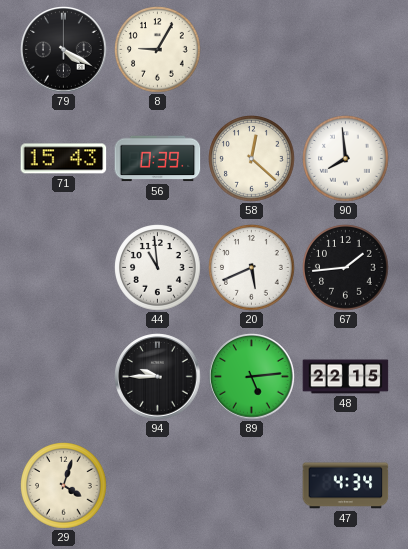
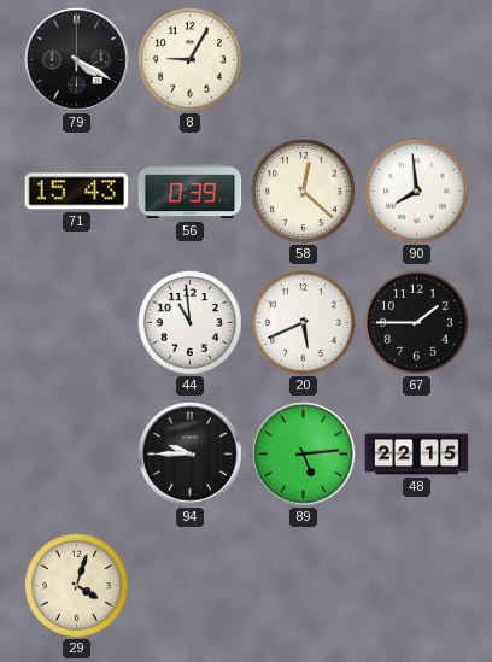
67: 1:44 -> 1:45 (417, 323)
47: 4:34 -> none (346, 486)
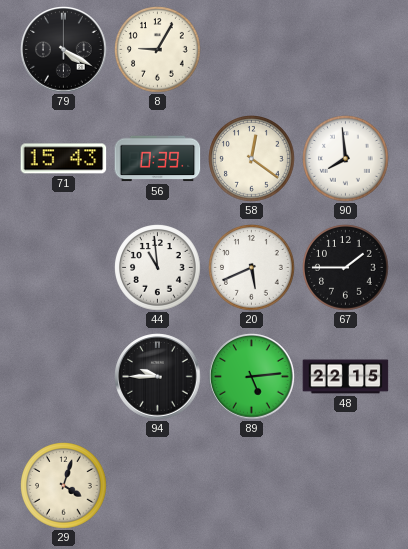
58: 12:22 -> 12:21 (252, 159)
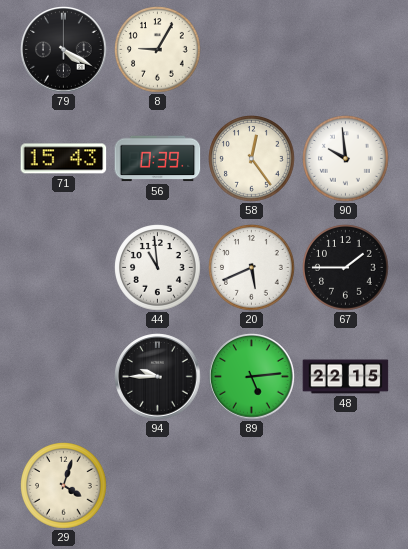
58: 12:21 -> 12:24 (252, 159)
90: 7:59 -> 9:59 (346, 159)
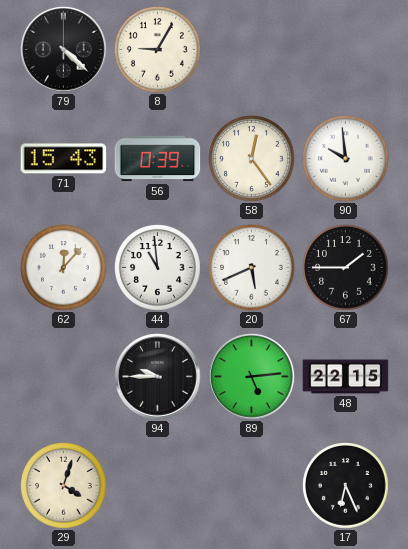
79: 4:20 -> 4:22 (64, 50)
62: none -> 12:07 (64, 268)
17: none -> 6:26 (346, 486)
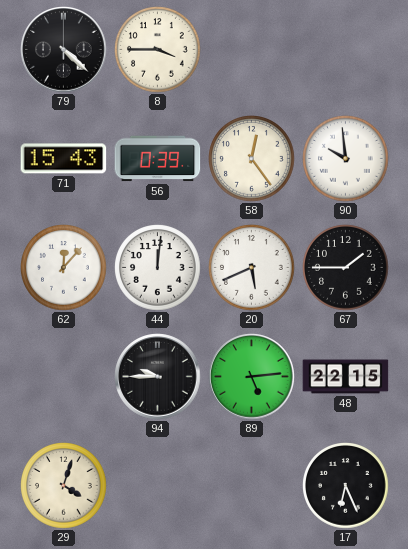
8: 9:05 -> 3:45 (158, 50)
44: 10:59 -> 12:01 (158, 268)
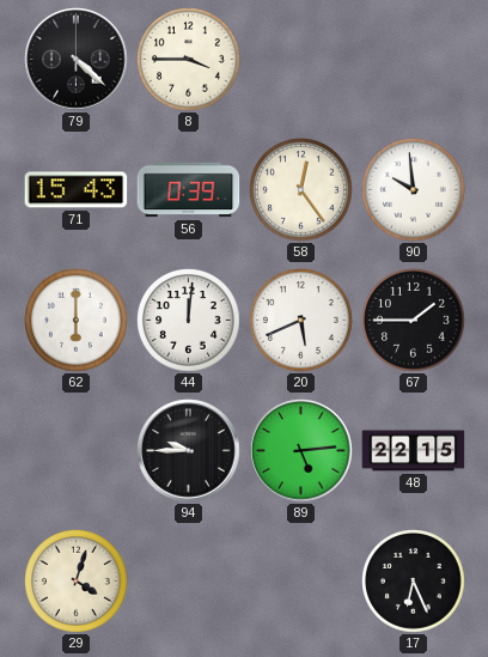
62: 12:07 -> 6:00 (77, 321)
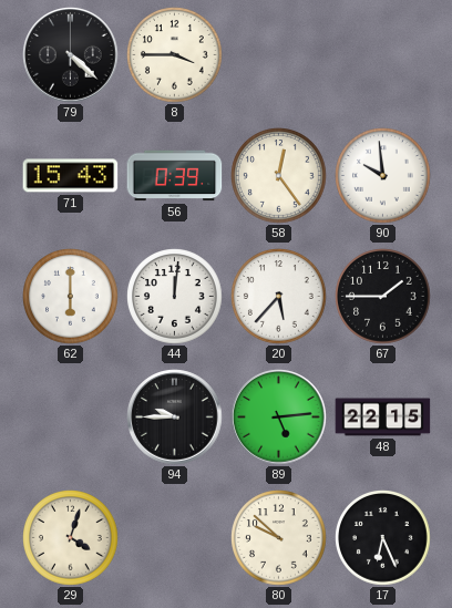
20: 5:41 -> 5:37 (279, 297)
80: none -> 9:52 (279, 538)
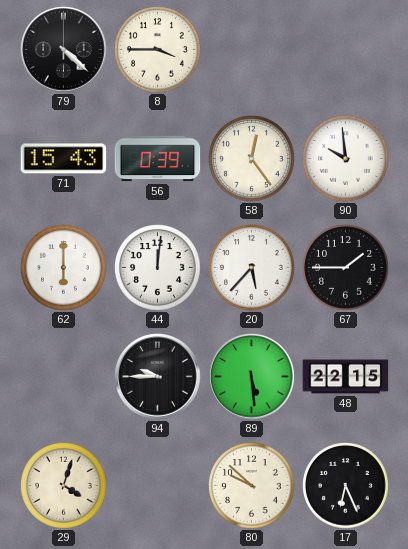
89: 5:14 -> 5:29 (252, 377)
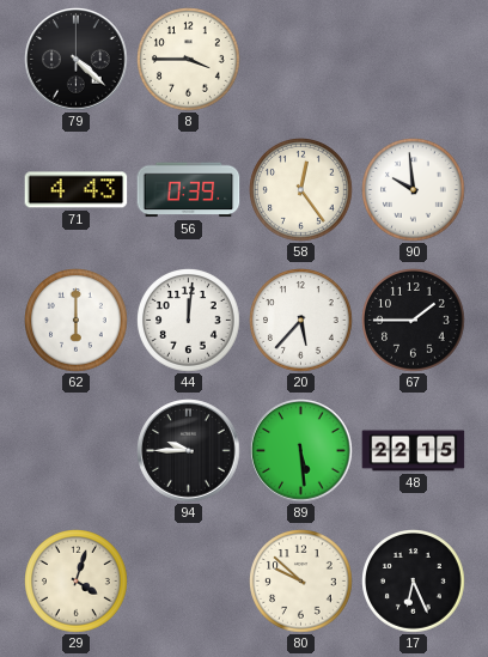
71: 15:43 -> 4:43 (77, 190)
